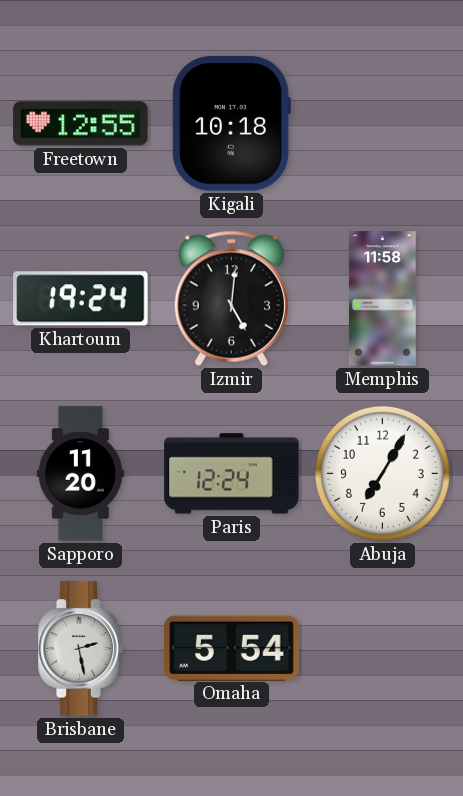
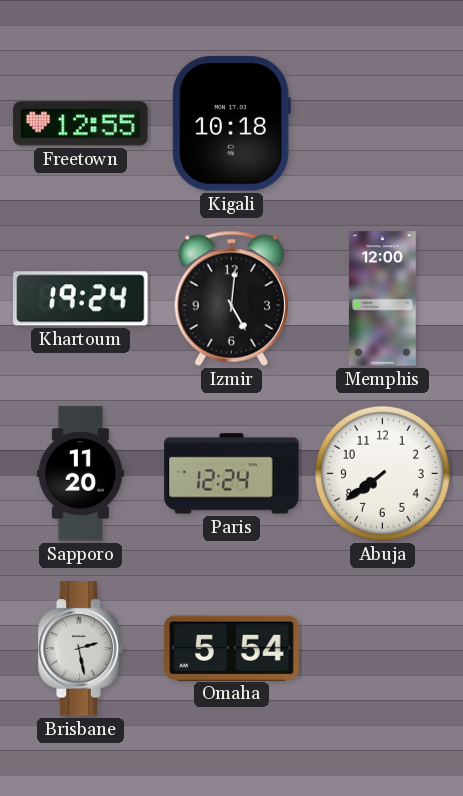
Memphis: 11:58 -> 12:00 (383, 299)
Abuja: 7:05 -> 7:39 (382, 473)
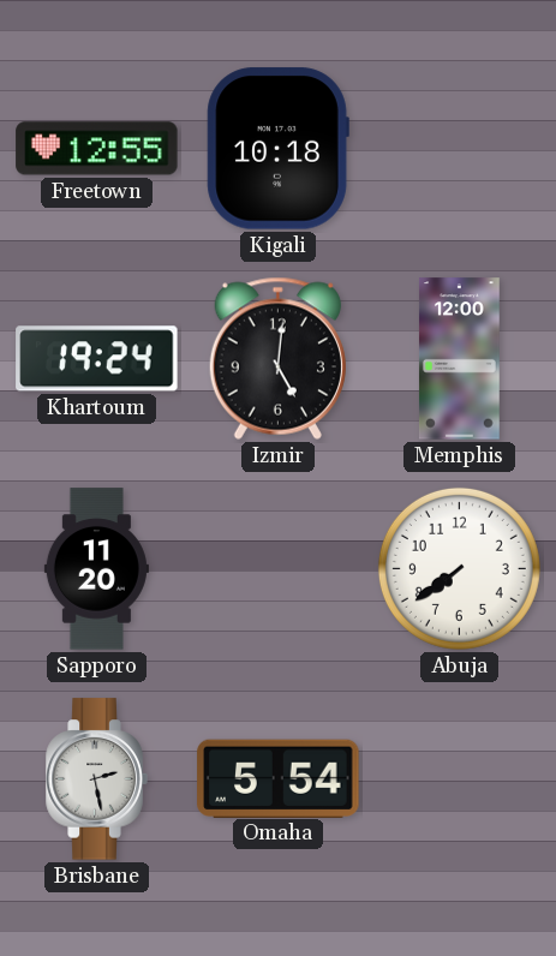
Paris: 12:24 -> none (232, 474)
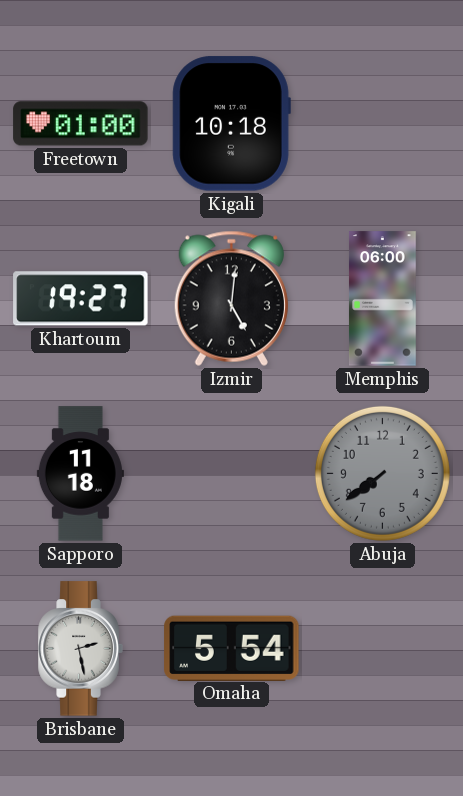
Freetown: 12:55 -> 01:00 (81, 124)
Khartoum: 19:24 -> 19:27 (81, 299)
Memphis: 12:00 -> 06:00 (383, 299)
Sapporo: 11:20 -> 11:18 (80, 474)
Abuja dial: white -> grey (382, 473)
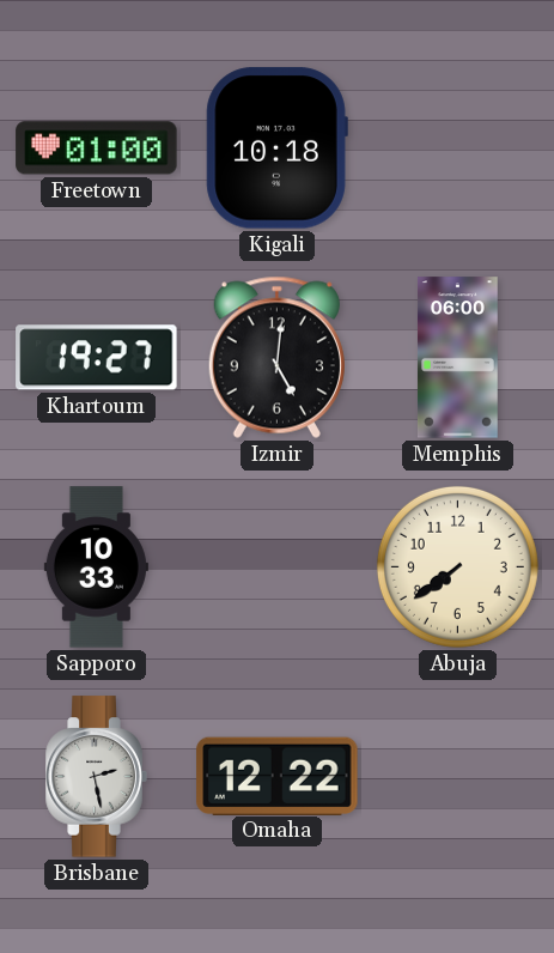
Sapporo: 11:18 -> 10:33 (96, 567)
Abuja dial: grey -> cream (457, 566)
Omaha: 5:54 -> 12:22 (278, 776)
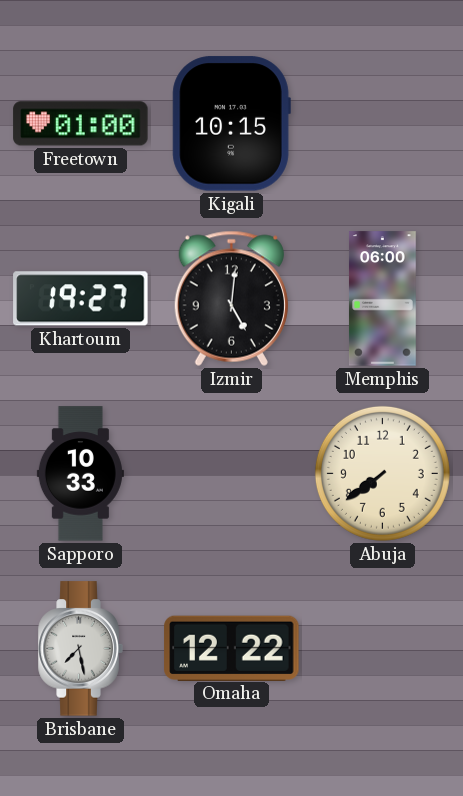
Kigali: 10:18 -> 10:15 (231, 124)
Brisbane: 2:28 -> 7:28 (80, 649)
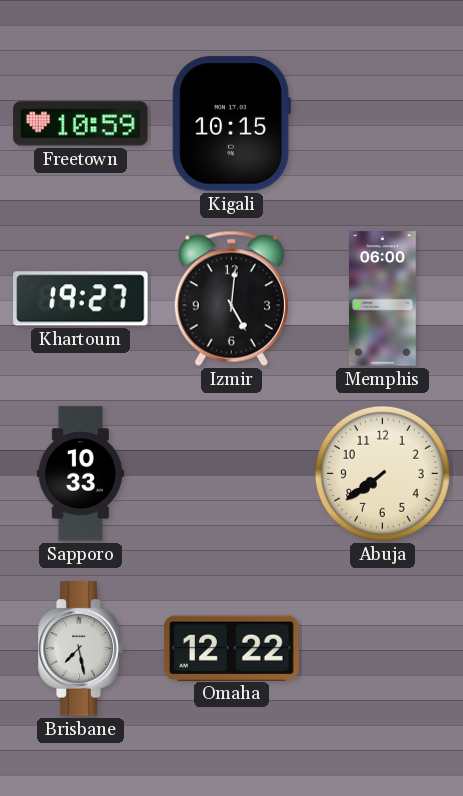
Freetown: 01:00 -> 10:59 (81, 124)
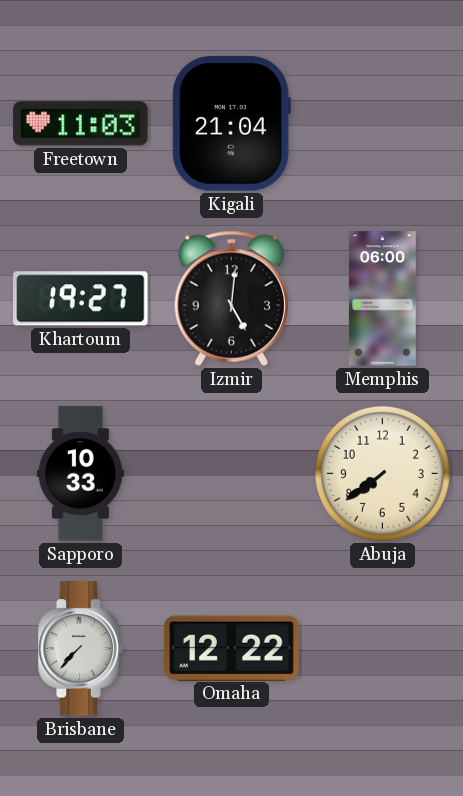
Freetown: 10:59 -> 11:03 (81, 124)
Kigali: 10:15 -> 21:04 (231, 124)
Brisbane: 7:28 -> 7:37 (80, 649)
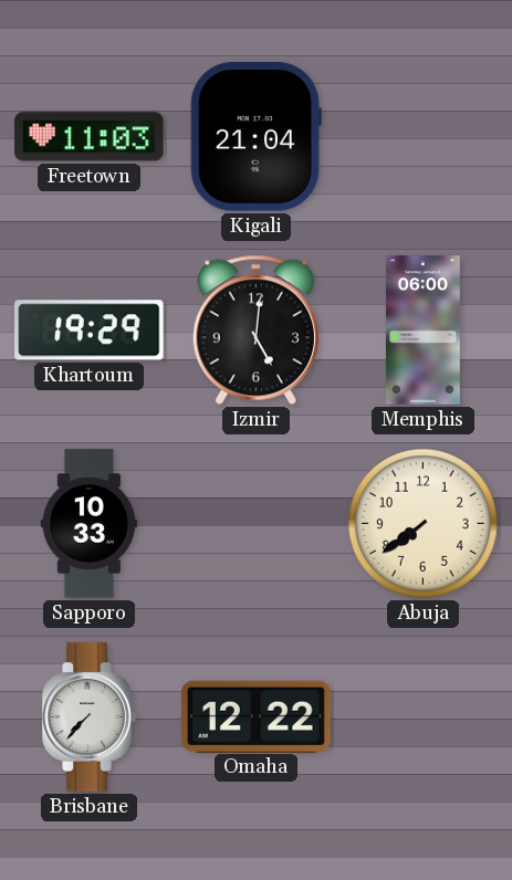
Khartoum: 19:27 -> 19:29 (90, 331)
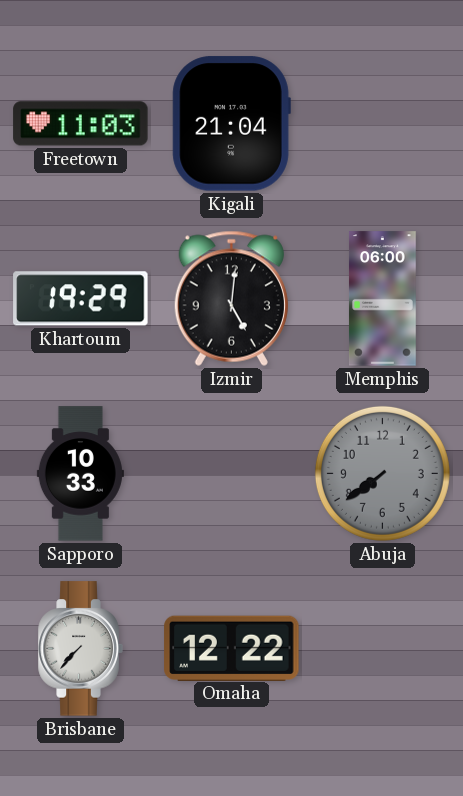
Abuja dial: cream -> grey (382, 473)
